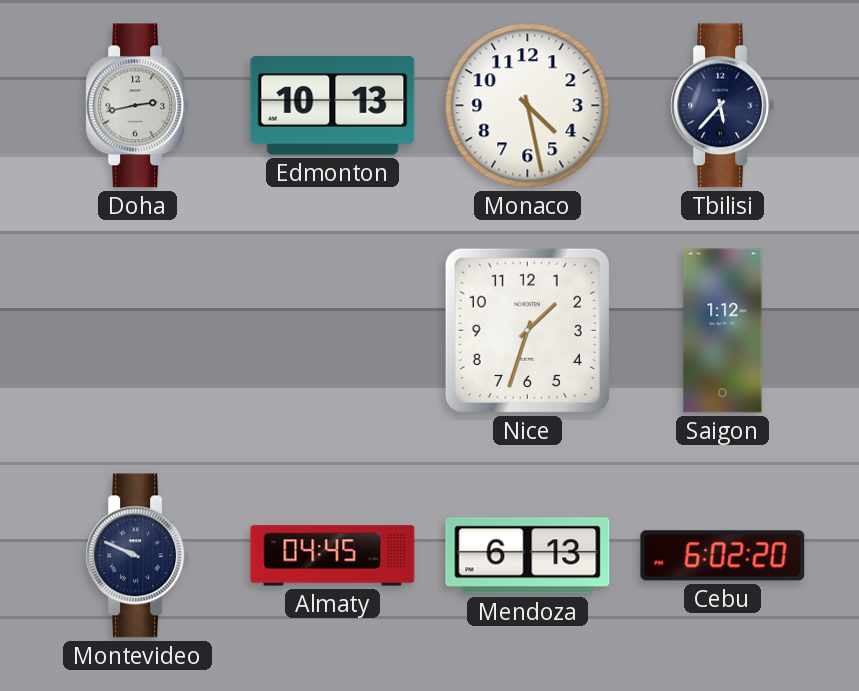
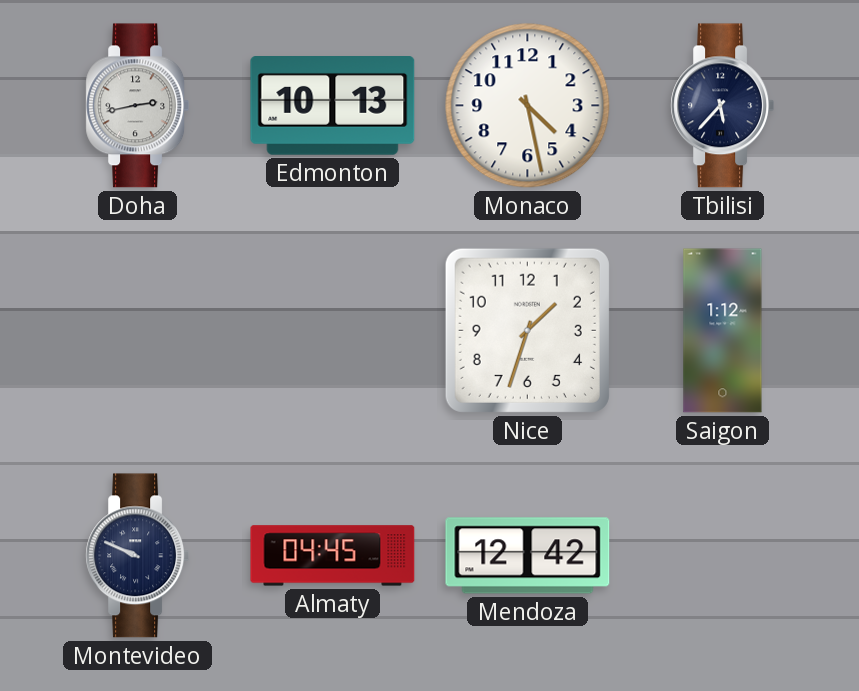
Mendoza: 6:13 -> 12:42 (528, 556)
Cebu: 6:02 -> none (723, 556)
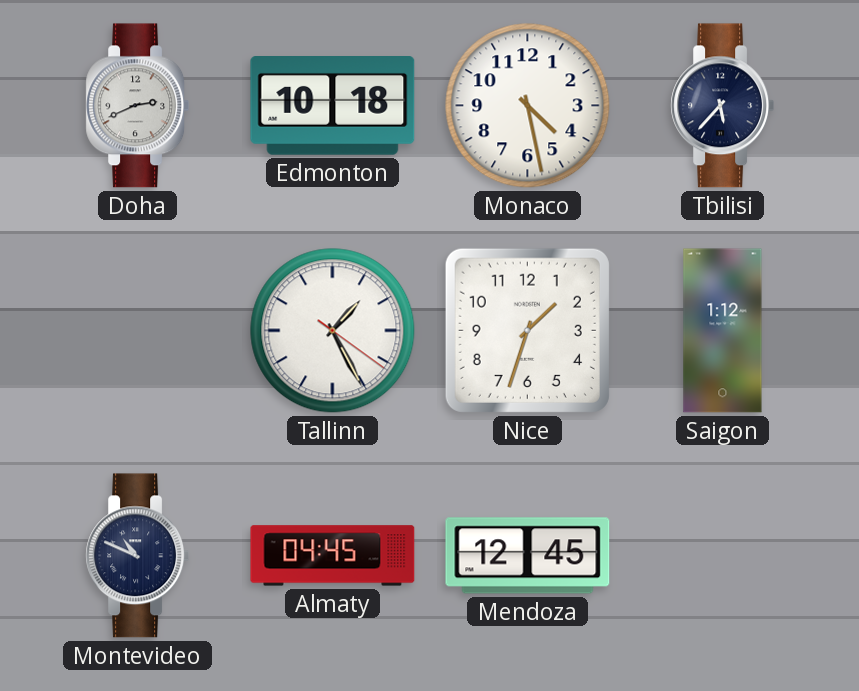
Doha: 2:43 -> 2:41 (138, 106)
Edmonton: 10:13 -> 10:18 (333, 106)
Tallinn: none -> 1:25 (333, 331)
Montevideo: 9:49 -> 10:49 (138, 556)
Mendoza: 12:42 -> 12:45 (528, 556)
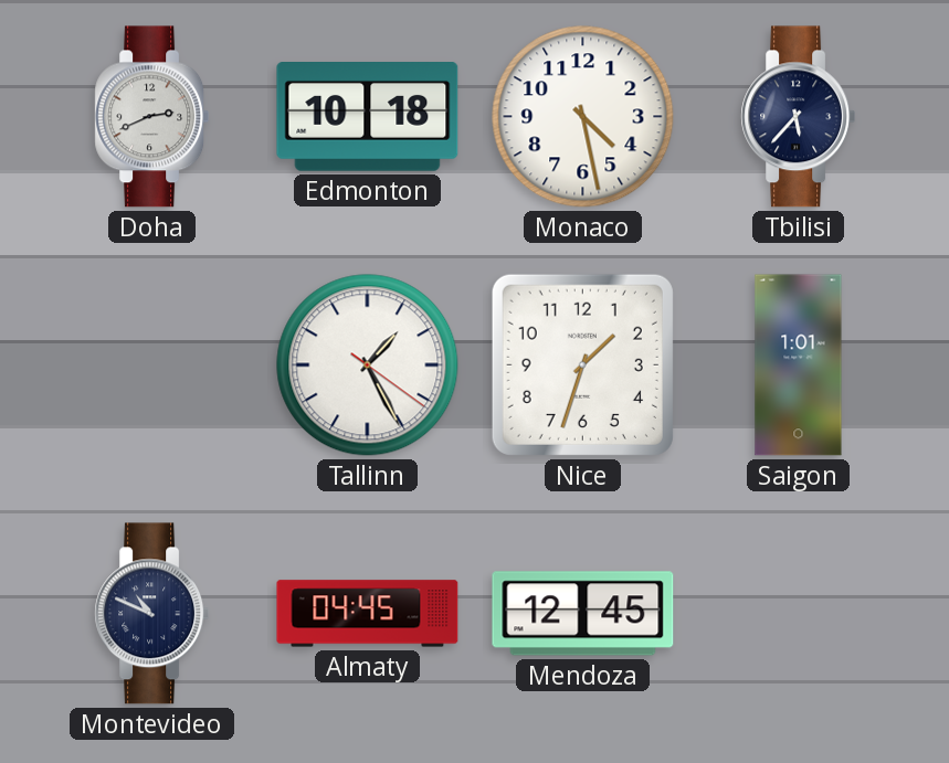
Saigon: 1:12 -> 1:01 (799, 365)
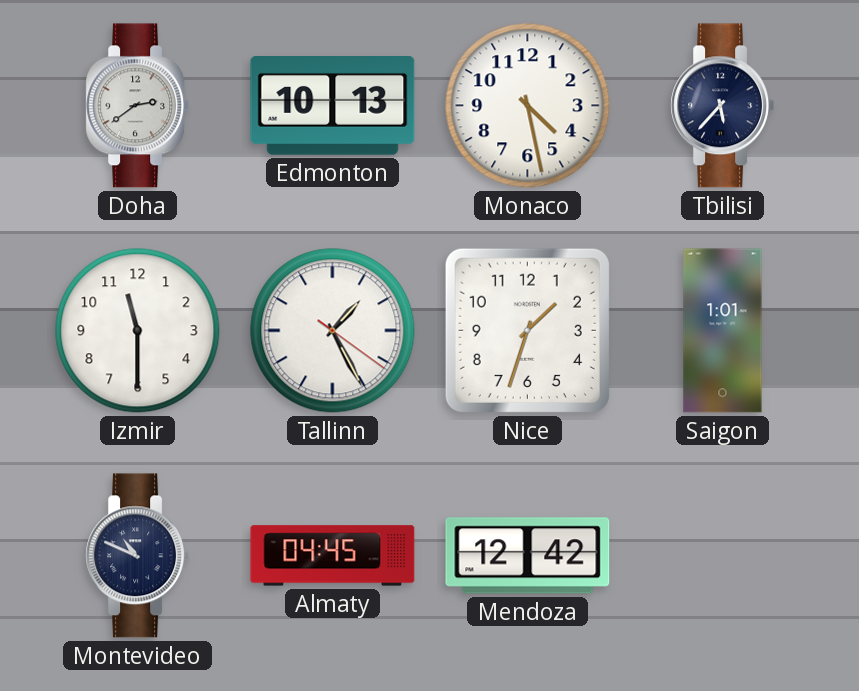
Doha: 2:41 -> 2:39 (138, 106)
Edmonton: 10:18 -> 10:13 (333, 106)
Izmir: none -> 11:30 (138, 331)
Mendoza: 12:45 -> 12:42 (528, 556)
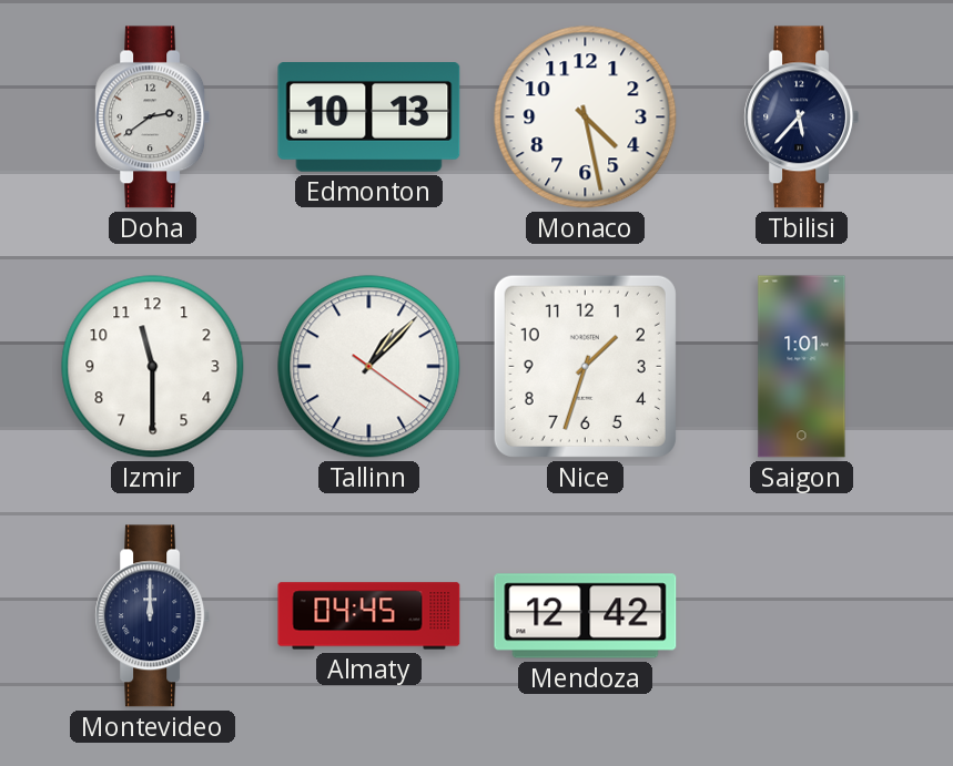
Tallinn: 1:25 -> 1:07 (369, 367)
Montevideo: 10:49 -> 12:00 (153, 616)
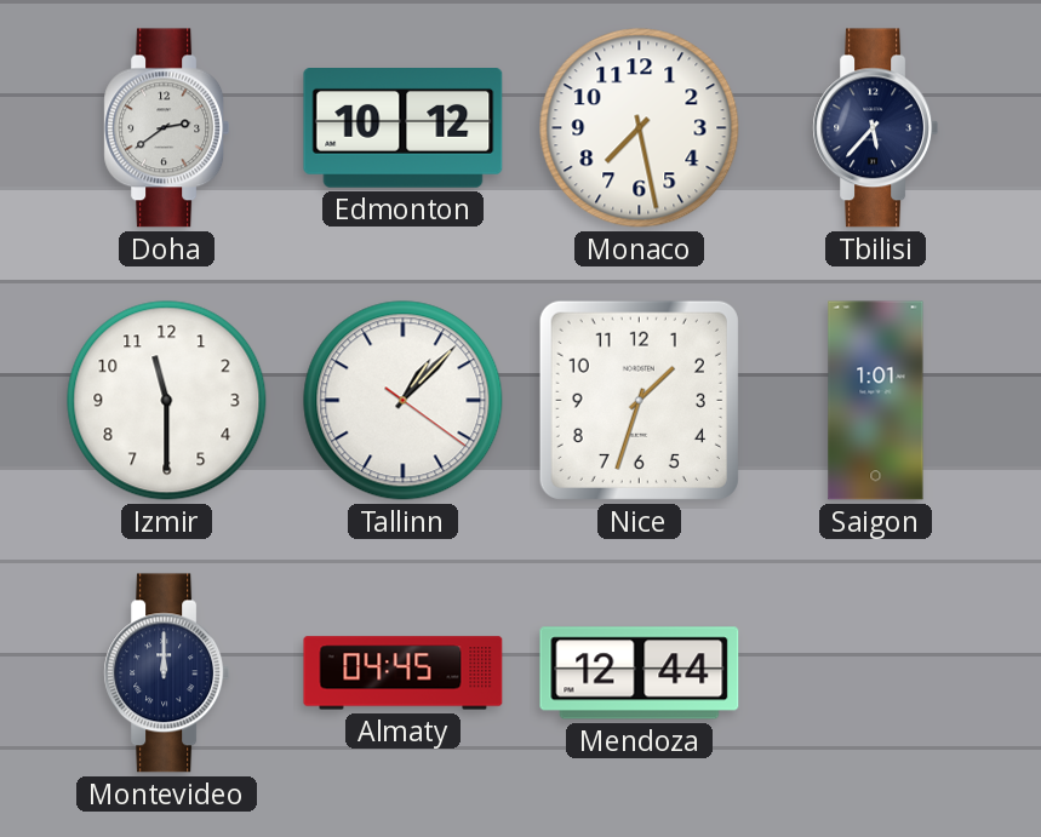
Edmonton: 10:13 -> 10:12 (404, 128)
Monaco: 4:28 -> 7:28 (640, 128)
Mendoza: 12:42 -> 12:44 (640, 673)
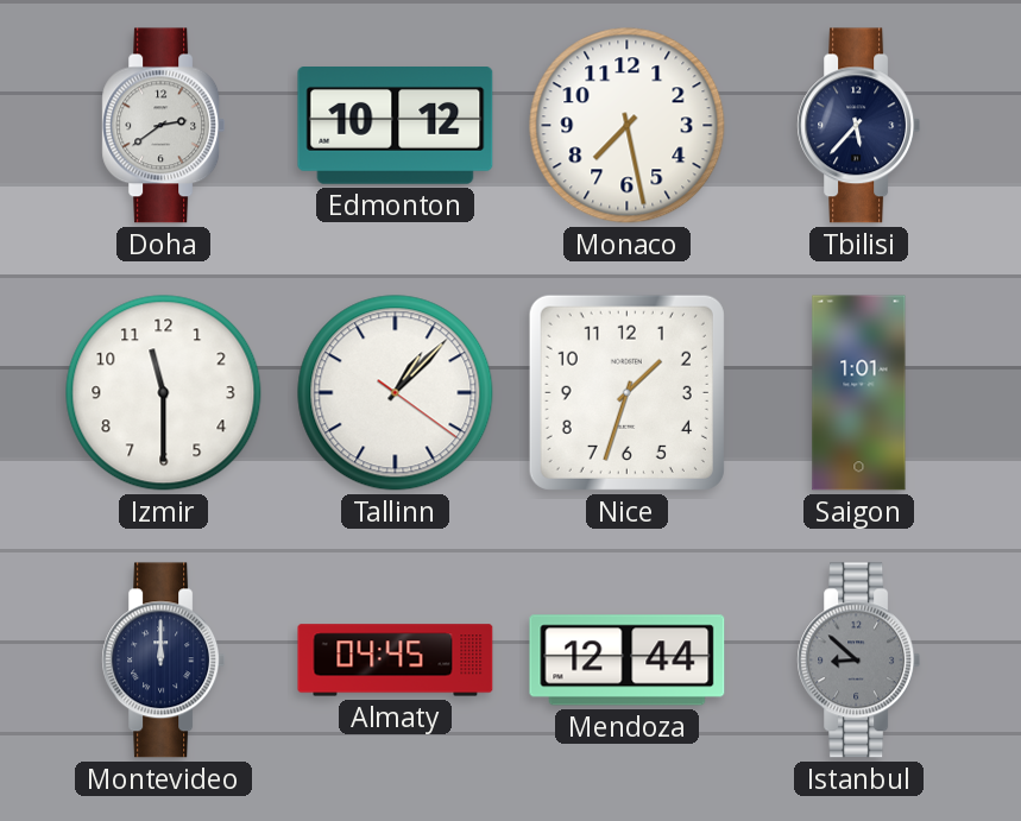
Istanbul: none -> 8:52 (859, 661)
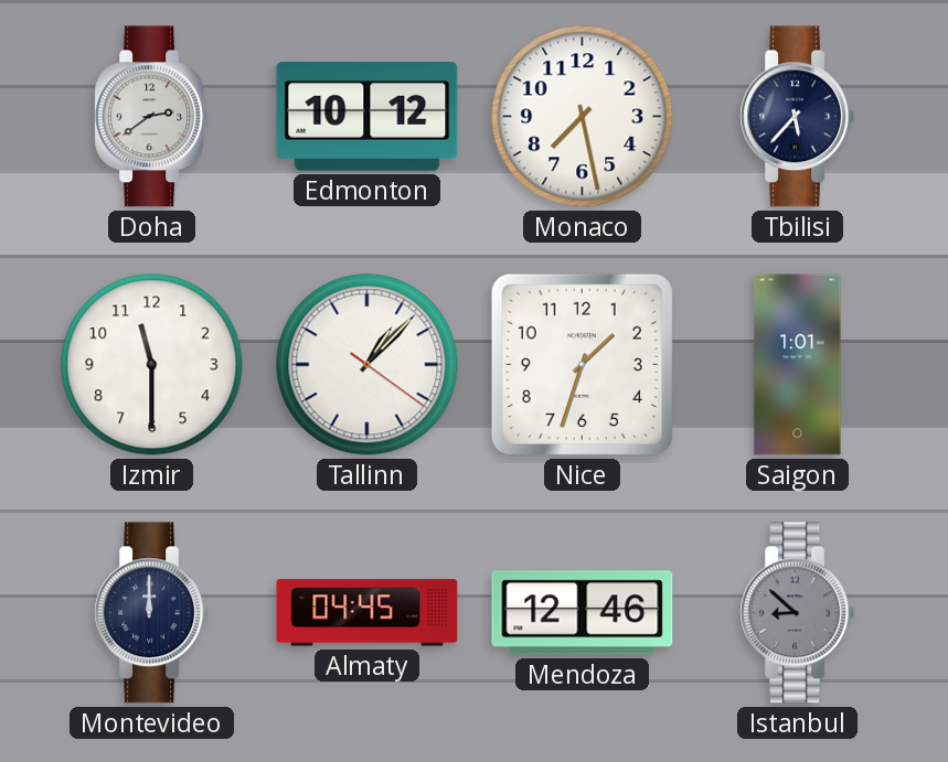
Mendoza: 12:44 -> 12:46 (583, 613)
